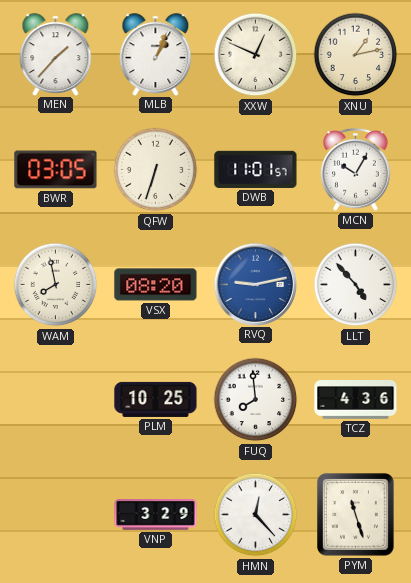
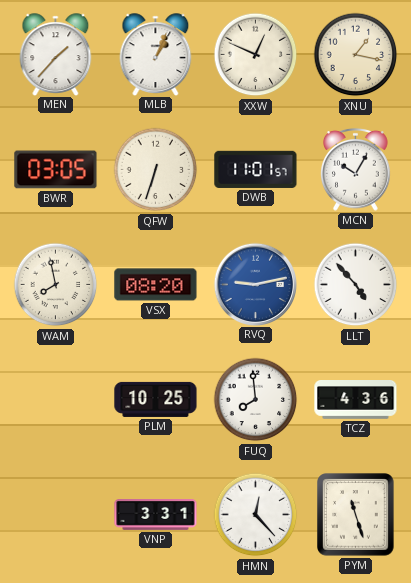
XNU: 1:13 -> 1:17 (356, 55)
VNP: 3:29 -> 3:31 (156, 515)
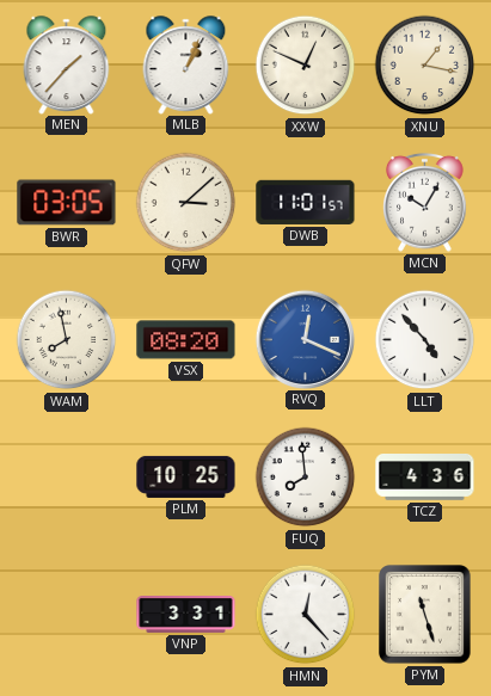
QFW: 6:33 -> 3:08 (186, 203)
RVQ: 9:13 -> 12:19 (305, 339)
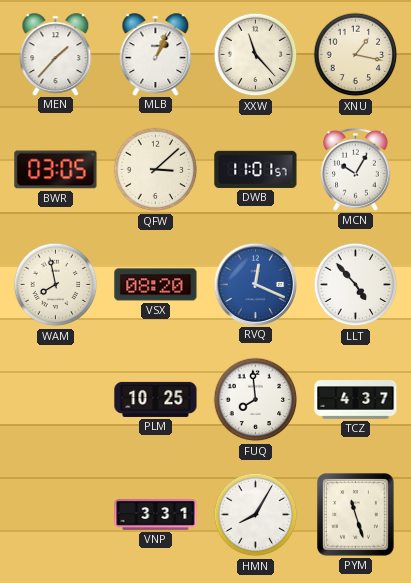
XXW: 12:49 -> 11:23 (256, 55)
TCZ: 4:36 -> 4:37 (356, 400)
HMN: 12:23 -> 8:05 (256, 515)
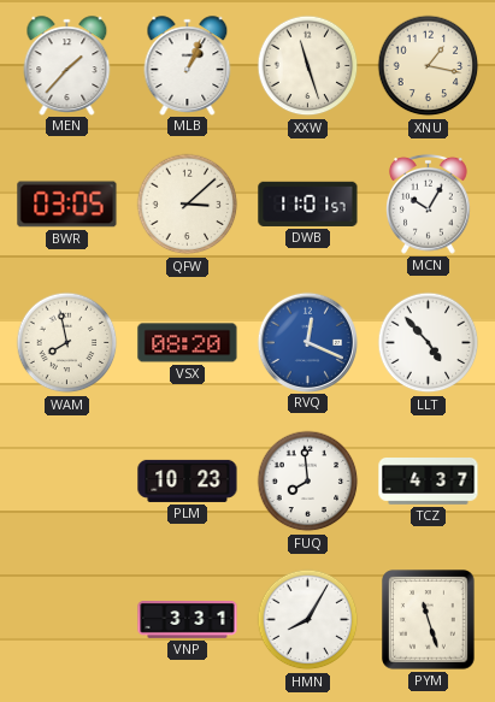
XXW: 11:23 -> 11:27 (308, 66)
PLM: 10:25 -> 10:23 (188, 480)
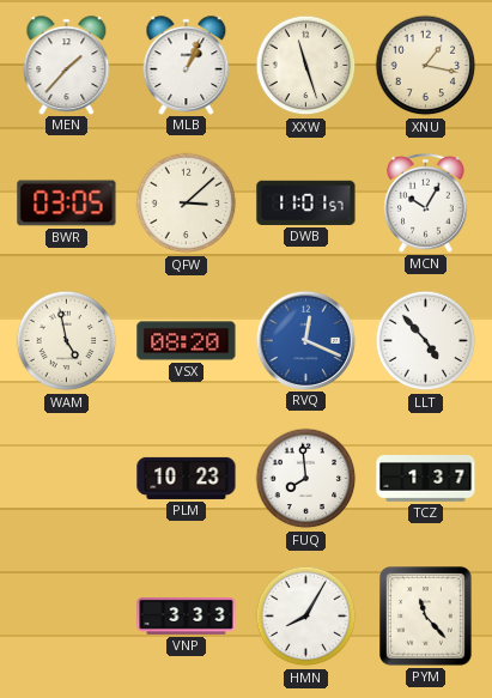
WAM: 7:58 -> 4:58 (67, 341)
TCZ: 4:37 -> 1:37 (426, 479)
VNP: 3:31 -> 3:33 (187, 617)
PYM: 11:27 -> 11:23 (426, 617)
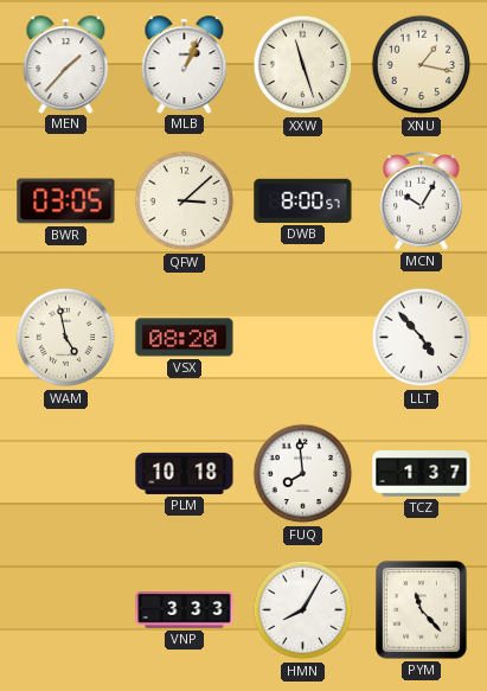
DWB: 11:01 -> 8:00 (303, 200)
RVQ: 12:19 -> none (305, 340)
PLM: 10:23 -> 10:18 (185, 473)
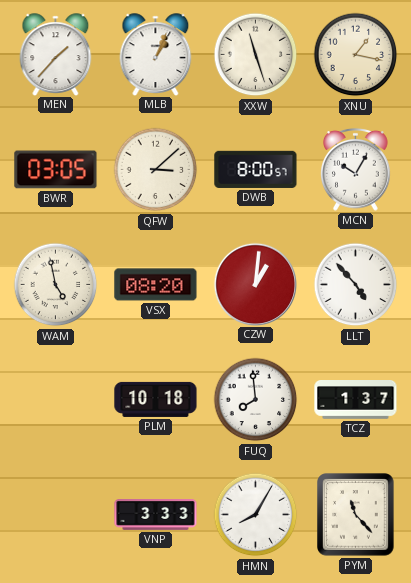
CZW: none -> 1:01 (255, 284)
